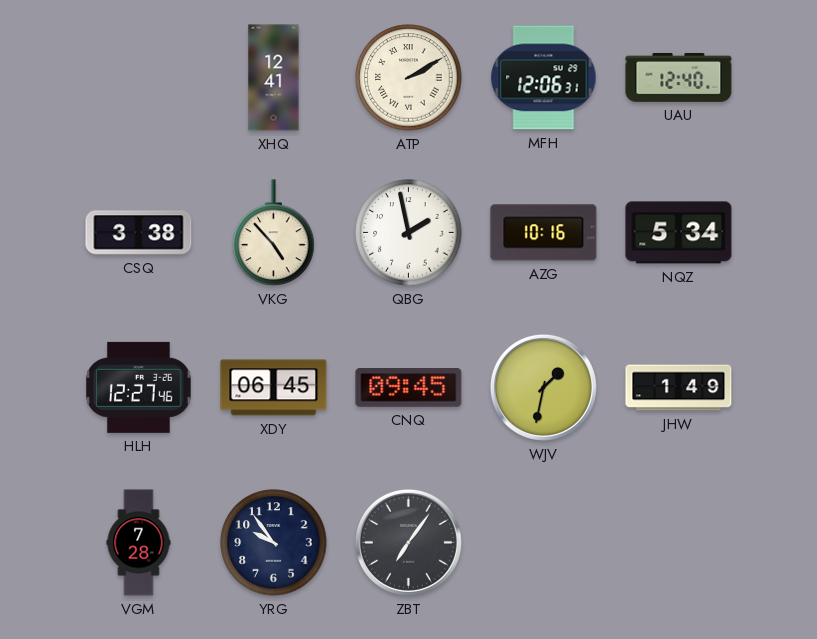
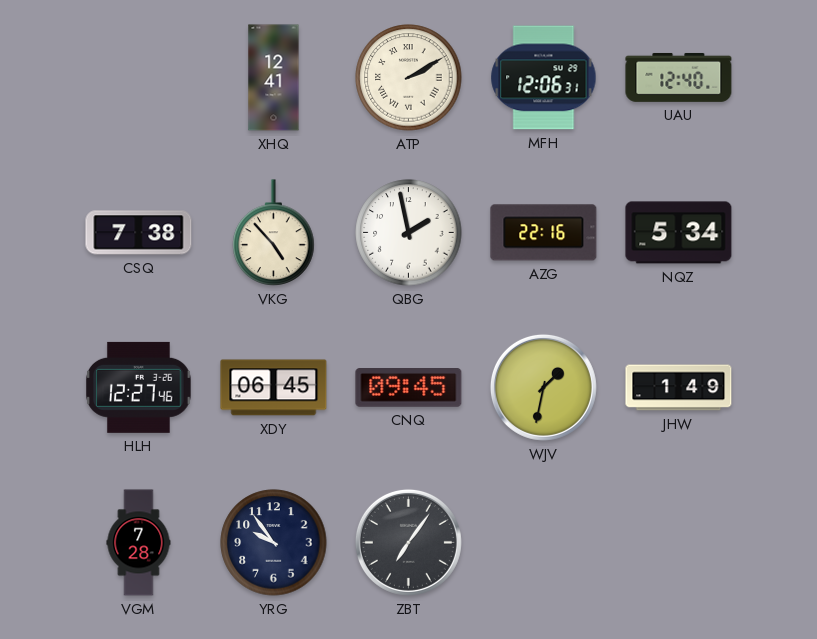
CSQ: 3:38 -> 7:38 (139, 233)
AZG: 10:16 -> 22:16 (544, 233)
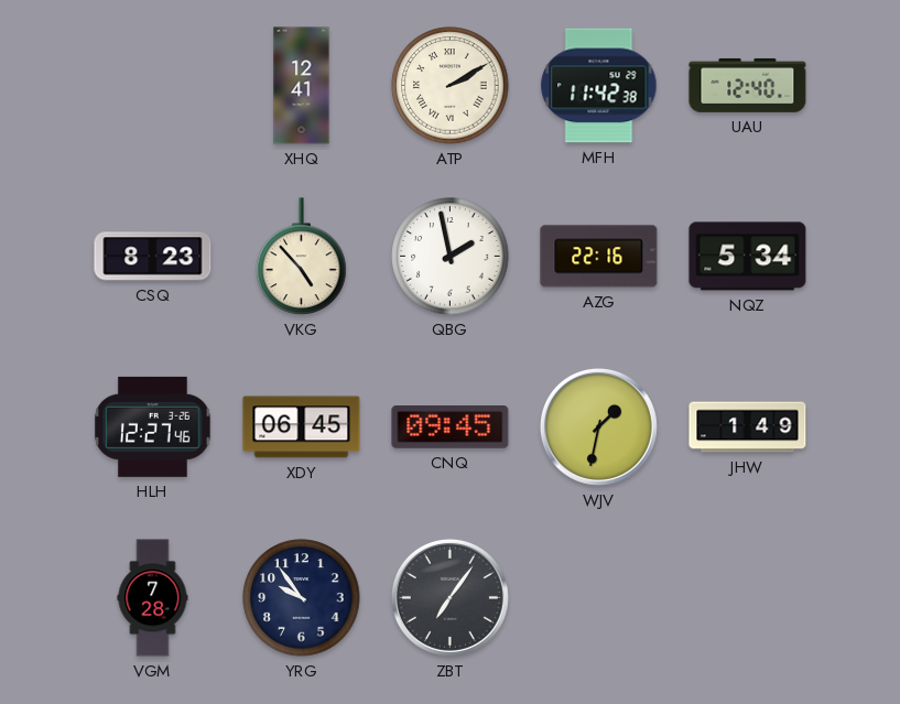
MFH: 12:06 -> 11:42 (599, 86)
CSQ: 7:38 -> 8:23 (153, 257)
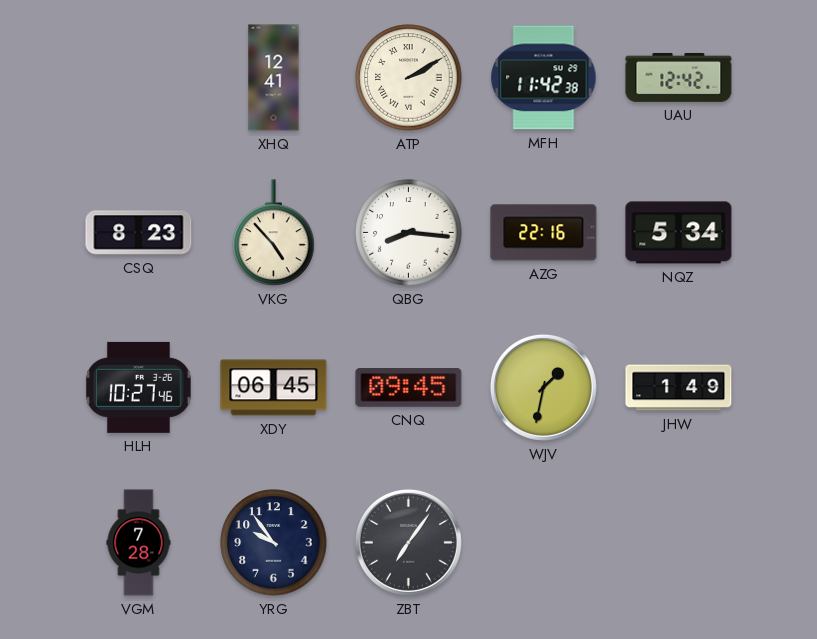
UAU: 12:40 -> 12:42 (679, 77)
QBG: 1:58 -> 8:16 (409, 233)
HLH: 12:27 -> 10:27 (139, 387)
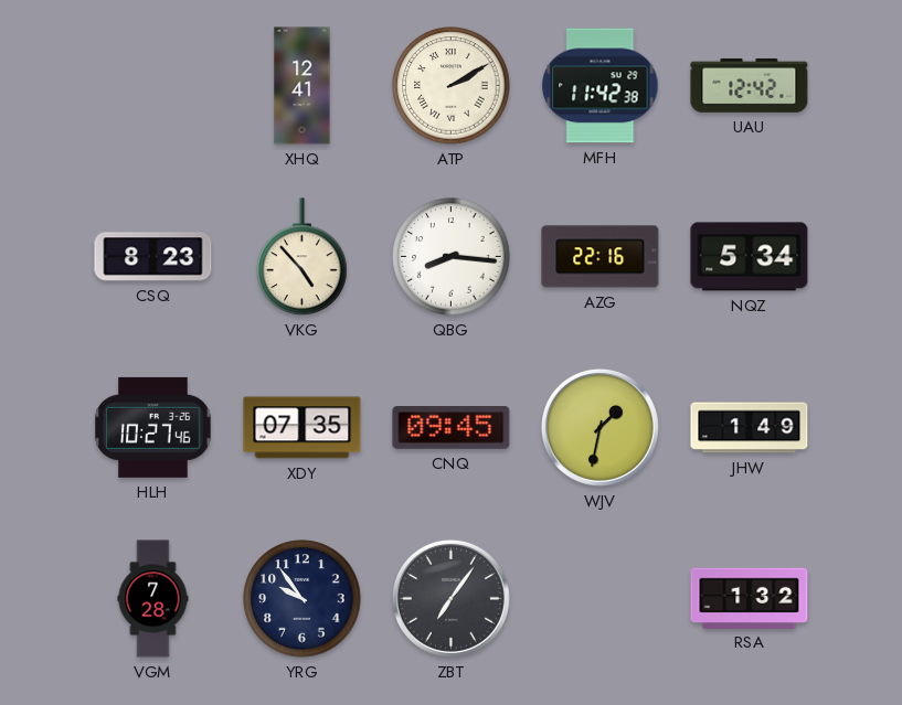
XDY: 06:45 -> 07:35 (303, 428)
RSA: none -> 1:32 (750, 598)
